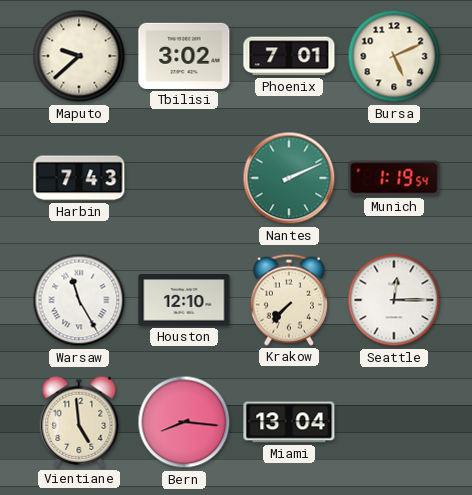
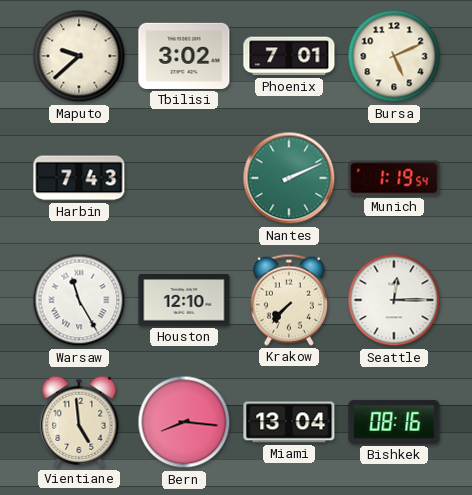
Bishkek: none -> 08:16 (394, 422)
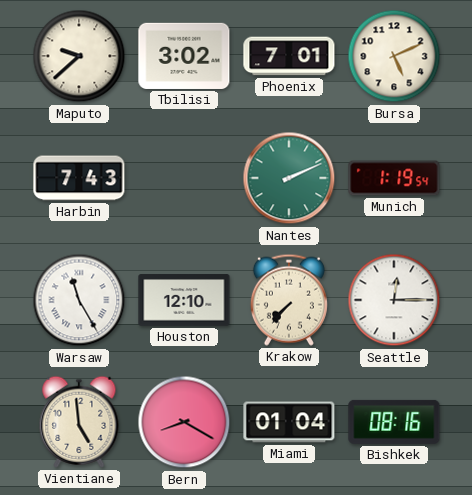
Bern: 8:16 -> 8:20 (184, 422)
Miami: 13:04 -> 01:04 (289, 422)
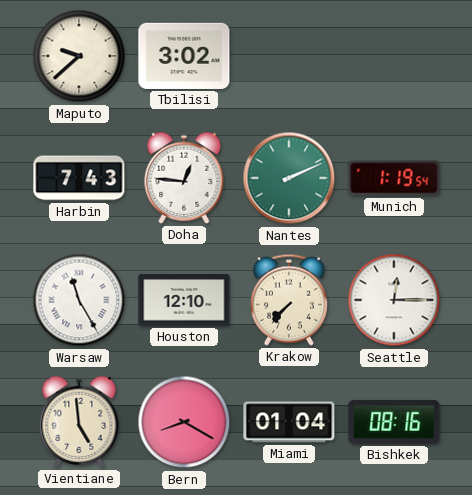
Phoenix: 7:01 -> none (289, 56)
Bursa: 5:11 -> none (394, 56)
Doha: none -> 12:46 (184, 178)
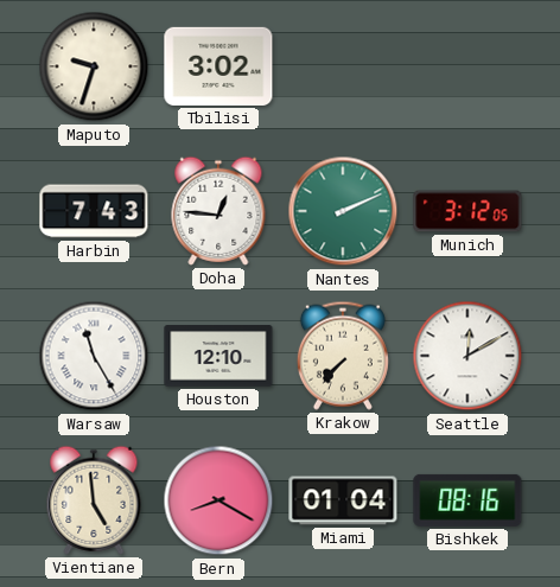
Maputo: 9:38 -> 9:33 (94, 66)
Munich: 1:19 -> 3:12 (467, 211)
Seattle: 12:15 -> 12:10 (467, 356)
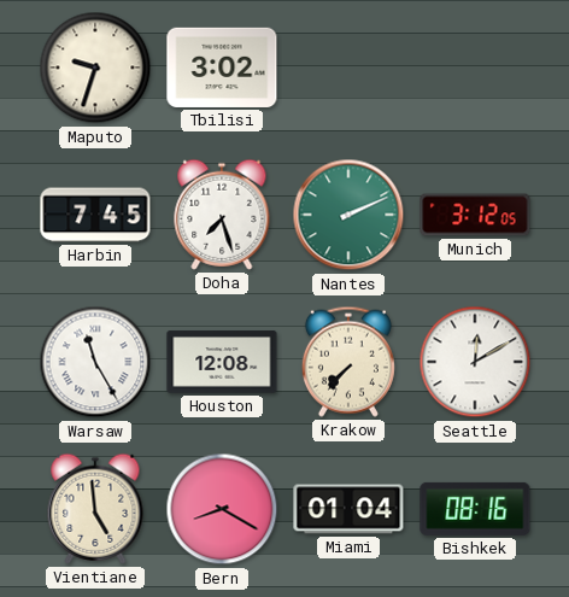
Harbin: 7:43 -> 7:45 (95, 215)
Doha: 12:46 -> 7:27 (222, 215)
Houston: 12:10 -> 12:08 (222, 362)
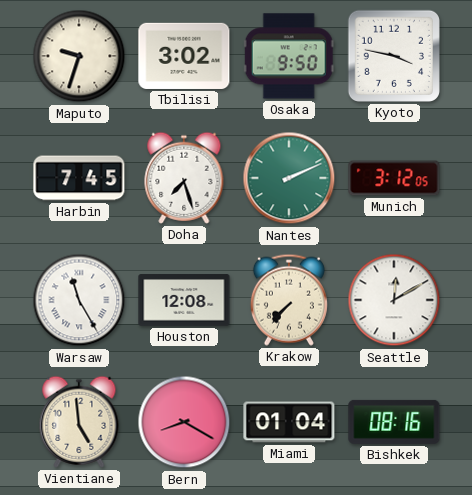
Osaka: none -> 9:50 (289, 56)
Kyoto: none -> 3:47 (394, 56)
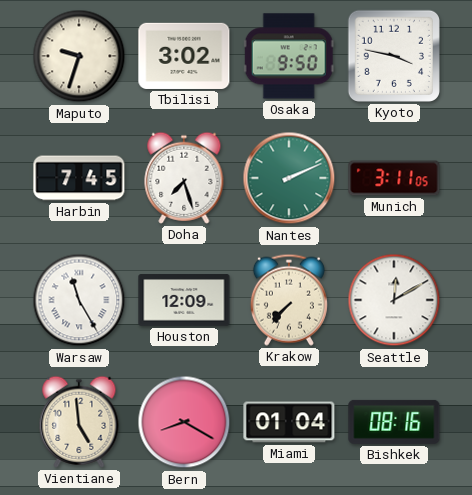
Munich: 3:12 -> 3:11 (394, 178)
Houston: 12:08 -> 12:09 (184, 300)
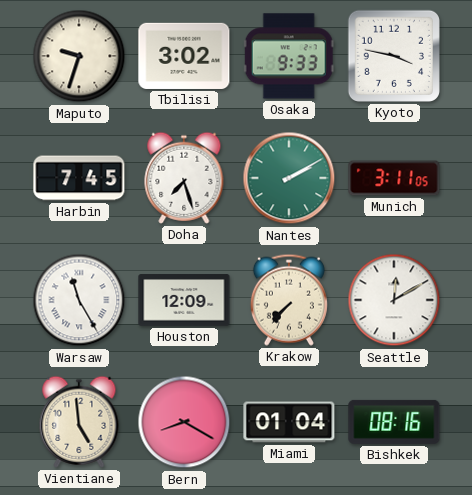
Osaka: 9:50 -> 9:33 (289, 56)
Nantes: 2:11 -> 2:10 (289, 178)
